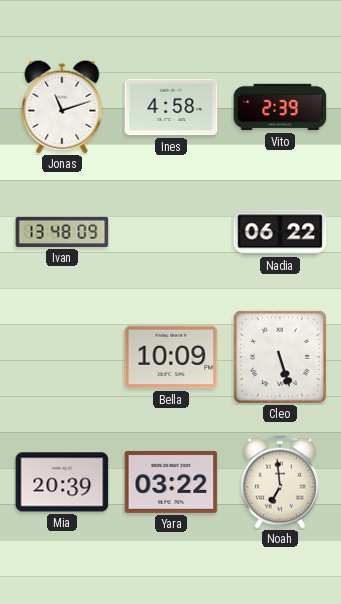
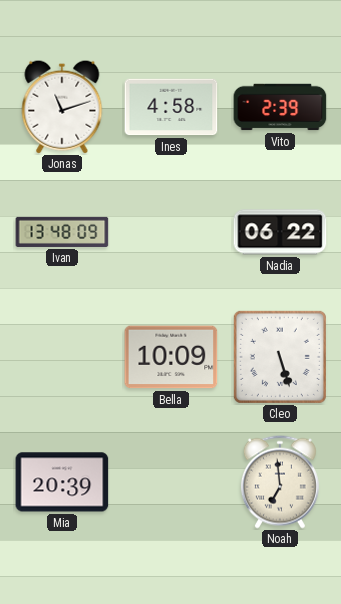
Yara: 03:22 -> none (171, 482)
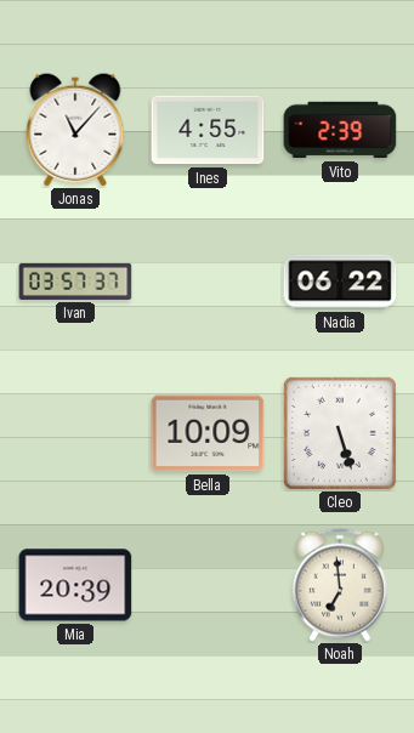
Jonas: 11:12 -> 11:07 (75, 130)
Ines: 4:58 -> 4:55 (208, 130)
Ivan: 13:48 -> 03:57 (75, 282)
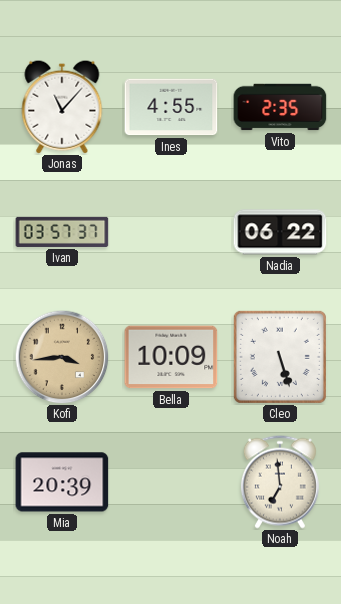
Vito: 2:39 -> 2:35 (280, 107)
Kofi: none -> 3:44 (62, 357)
